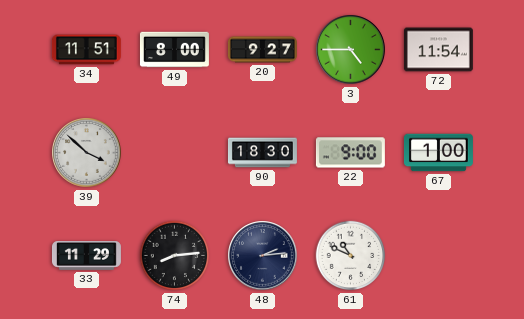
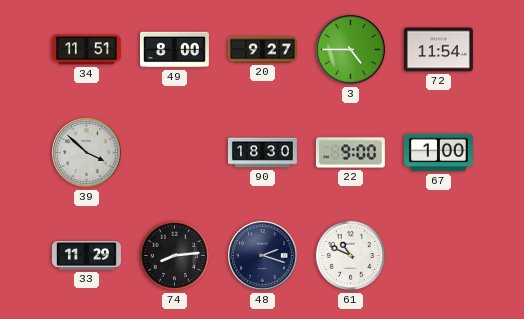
48: 2:14 -> 2:18 (263, 256)
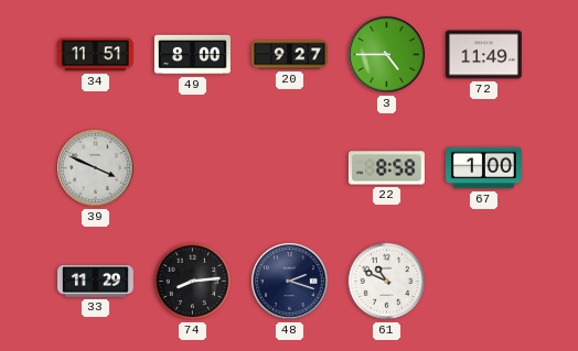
72: 11:54 -> 11:49 (483, 55)
39: 3:52 -> 3:49 (96, 168)
90: 18:30 -> none (262, 153)
22: 9:00 -> 8:58 (386, 168)
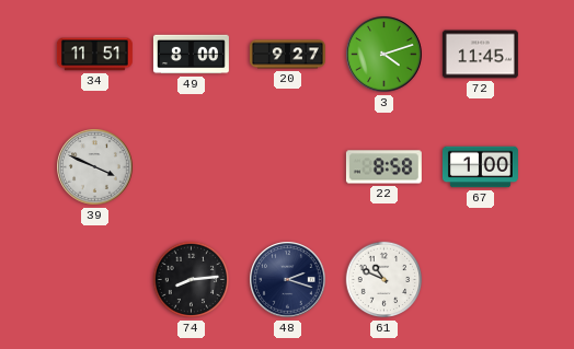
3: 4:45 -> 4:12 (384, 55)
72: 11:49 -> 11:45 (480, 55)
33: 11:29 -> none (95, 282)
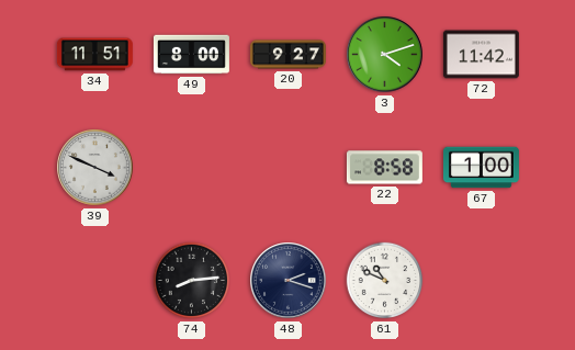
72: 11:45 -> 11:42 (481, 55)
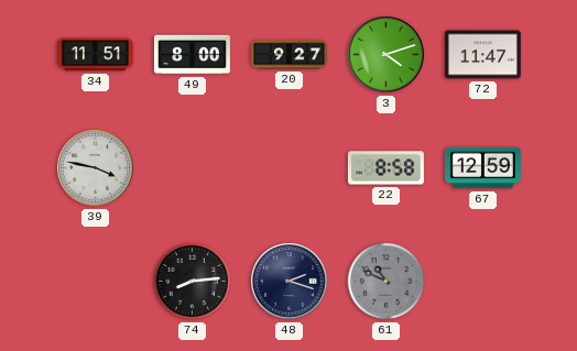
72: 11:42 -> 11:47 (482, 55)
39: 3:49 -> 3:47 (96, 168)
67: 1:00 -> 12:59 (482, 168)
61 dial: white -> grey (387, 282)
